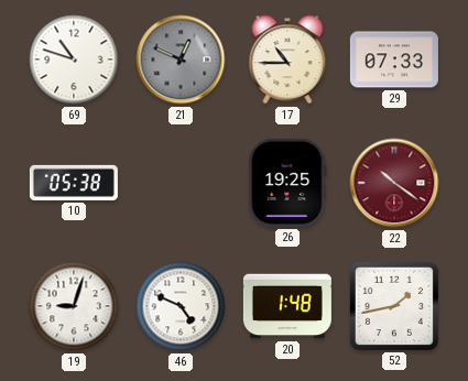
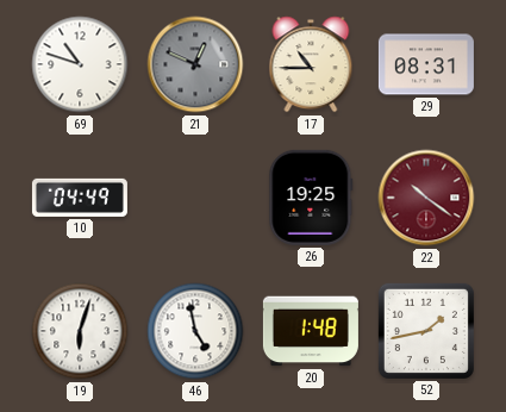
29: 07:33 -> 08:31 (426, 64)
10: 05:38 -> 04:49 (80, 198)
19: 9:03 -> 6:03 (80, 331)
46: 4:49 -> 4:58 (195, 331)
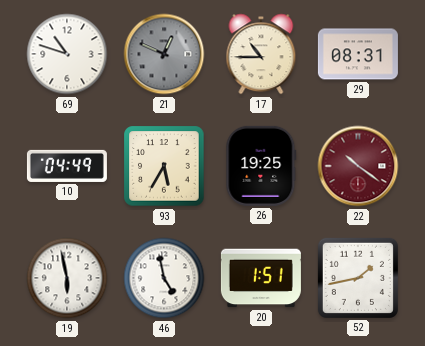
93: none -> 5:35 (164, 166)
19: 6:03 -> 5:58 (67, 278)
20: 1:48 -> 1:51 (261, 278)
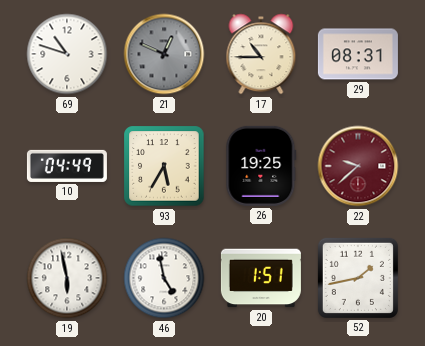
22: 10:21 -> 9:38 (358, 166)
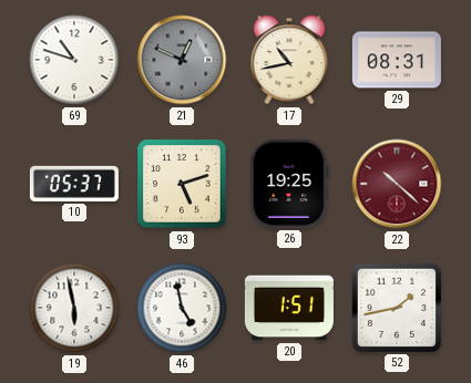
17: 10:45 -> 10:43 (289, 60)
10: 04:49 -> 05:37 (74, 184)
93: 5:35 -> 5:12 (182, 184)
22: 9:38 -> 10:22 (397, 184)
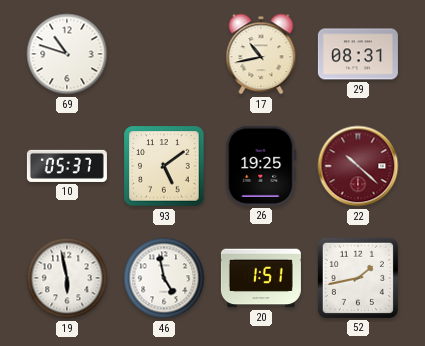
21: 12:49 -> none (182, 60)
93: 5:12 -> 5:09 (164, 166)
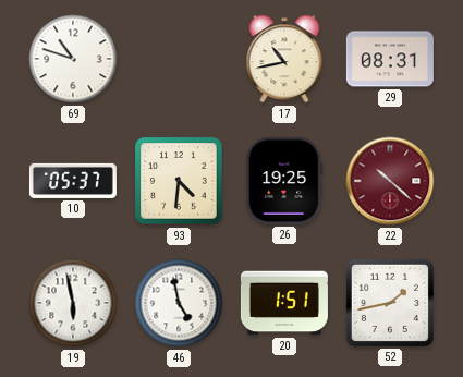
93: 5:09 -> 4:31 (179, 181)
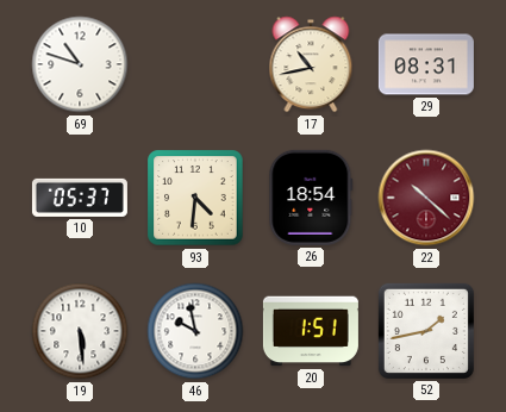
26: 19:25 -> 18:54 (311, 198)
19: 5:58 -> 5:29 (80, 331)
46: 4:58 -> 9:58 (195, 331)
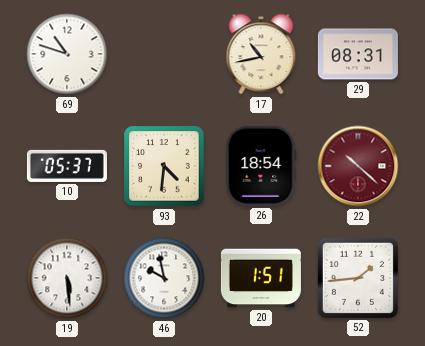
52: 1:43 -> 1:44 (358, 278)
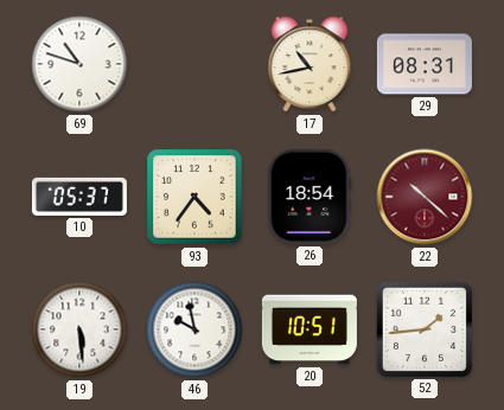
93: 4:31 -> 4:36 (194, 197)
20: 1:51 -> 10:51 (310, 329)
